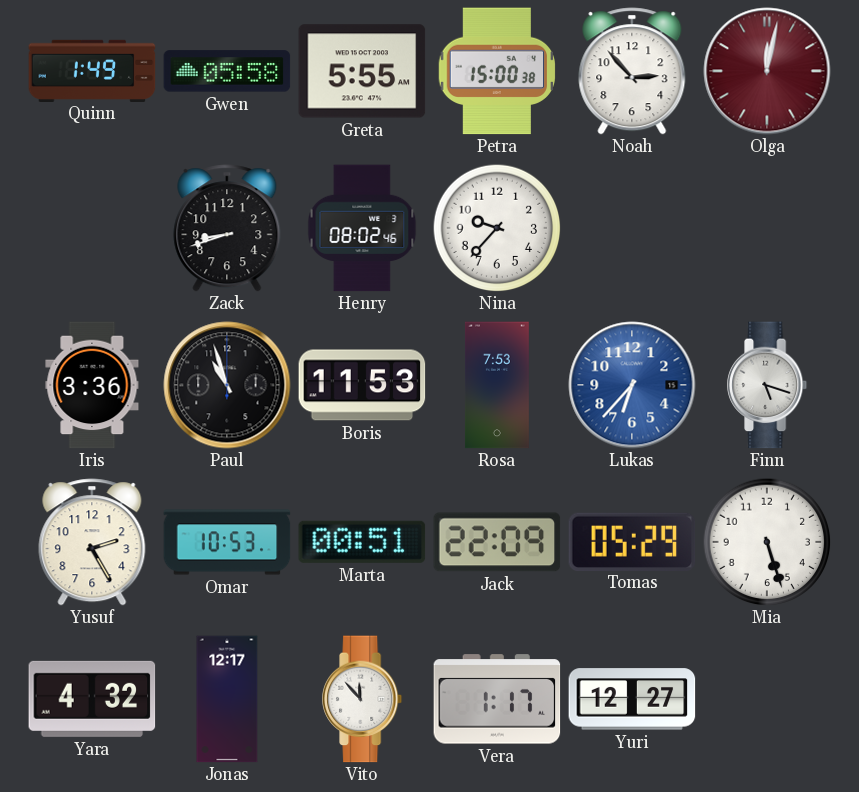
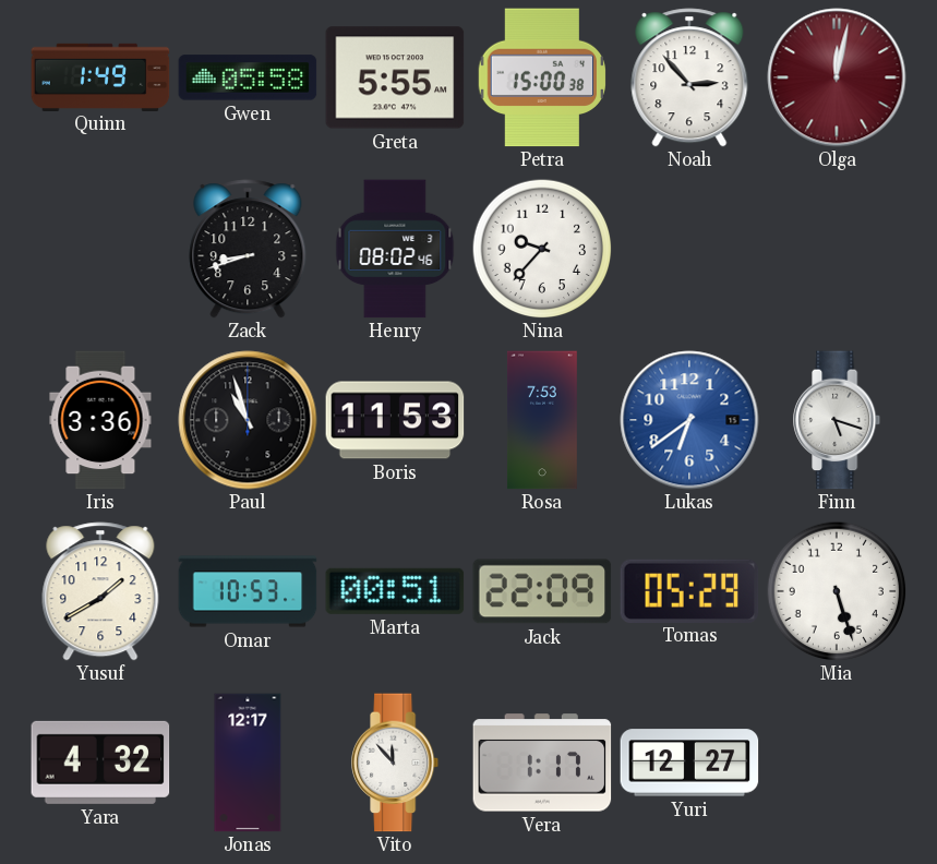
Lukas: 6:37 -> 6:39 (689, 420)
Yusuf: 2:25 -> 1:40 (100, 591)
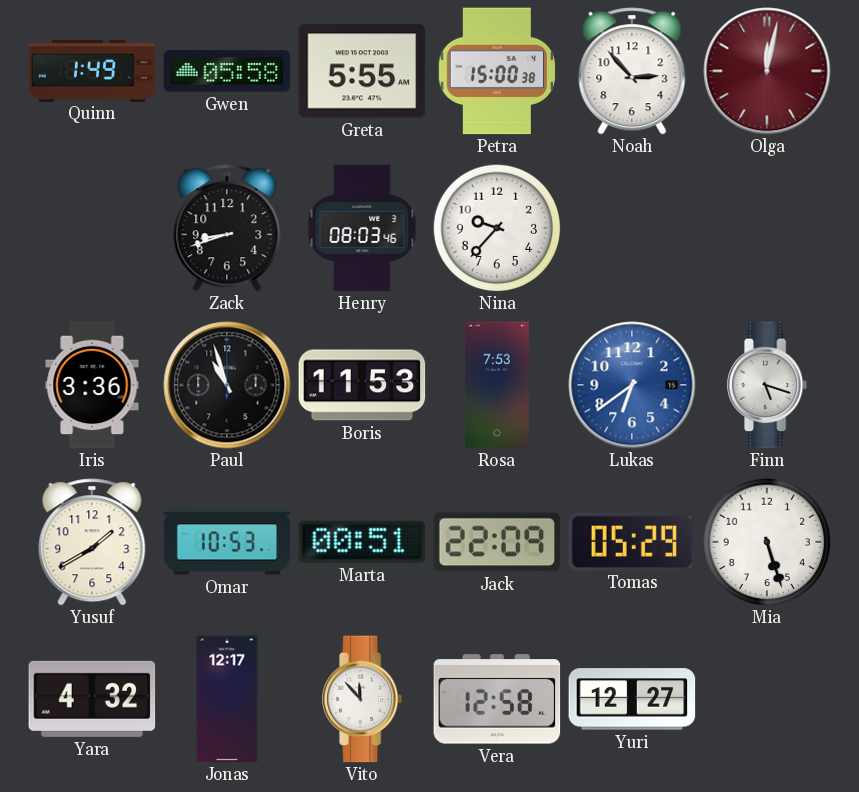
Henry: 08:02 -> 08:03 (362, 228)
Vera: 1:17 -> 12:58 (497, 699)
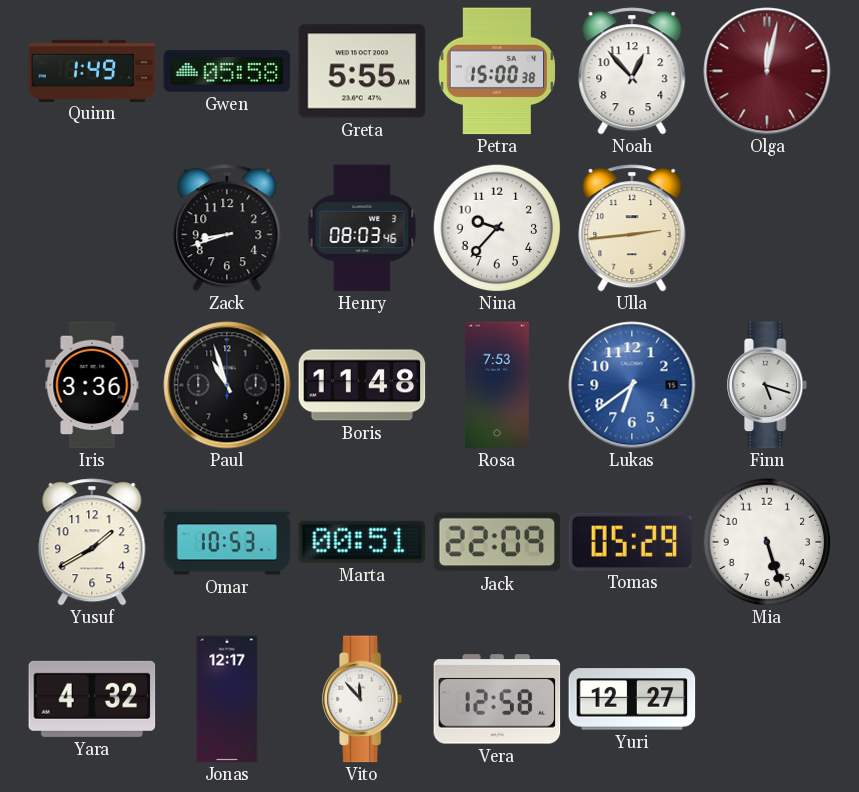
Noah: 2:53 -> 12:53 (632, 71)
Ulla: none -> 2:44 (632, 228)
Boris: 11:53 -> 11:48 (362, 385)
